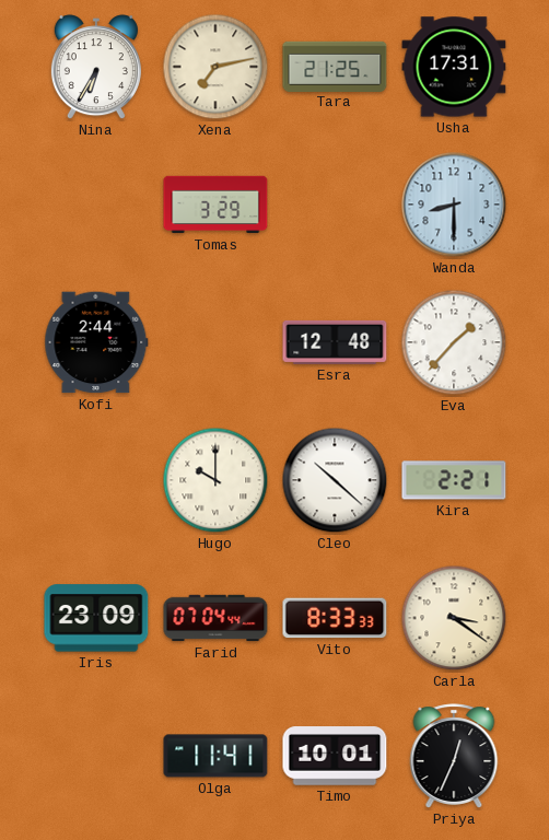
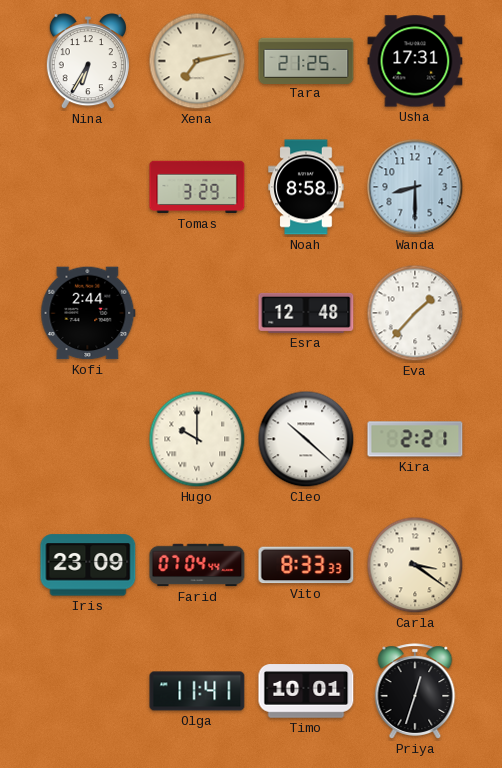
Noah: none -> 8:58 (306, 187)
Priya: 12:34 -> 12:33 (415, 691)
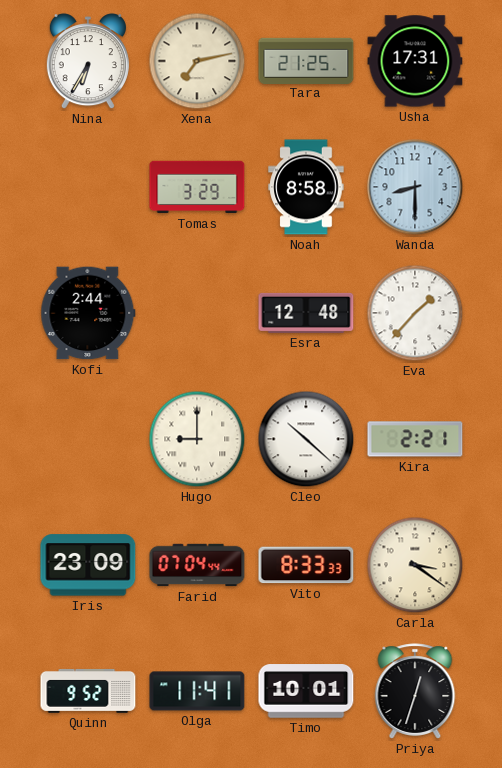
Hugo: 10:00 -> 9:00 (197, 439)
Quinn: none -> 9:52 (88, 691)
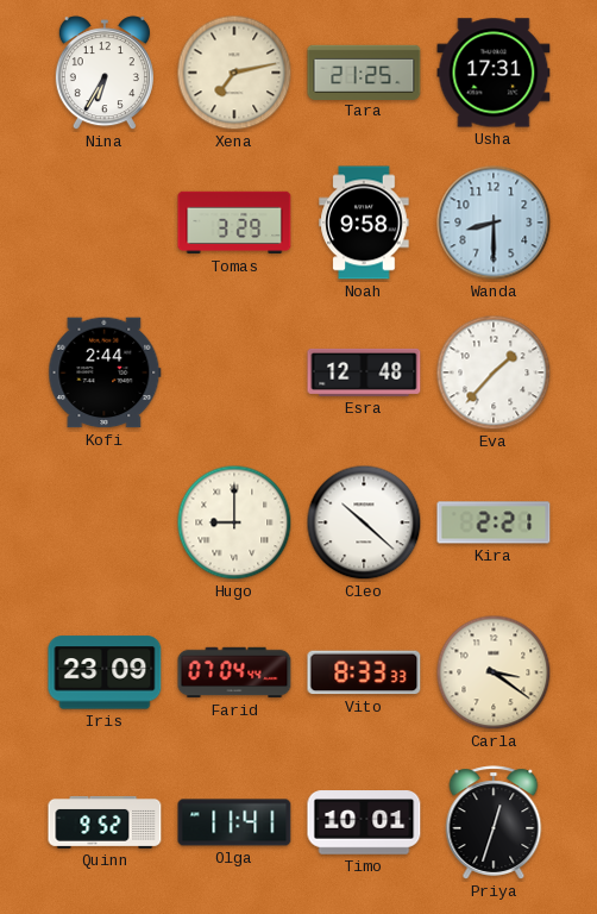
Noah: 8:58 -> 9:58 (364, 223)
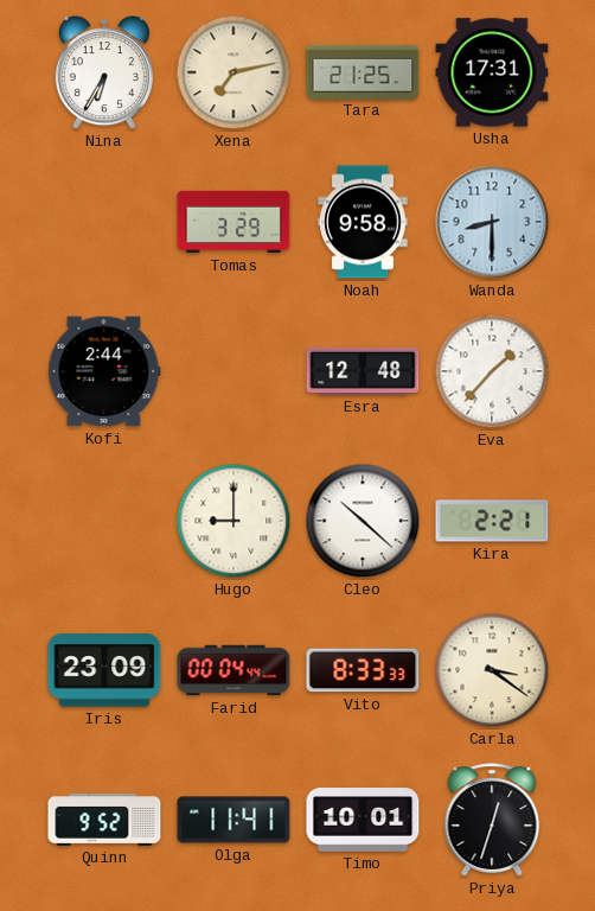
Farid: 07:04 -> 00:04 (233, 670)
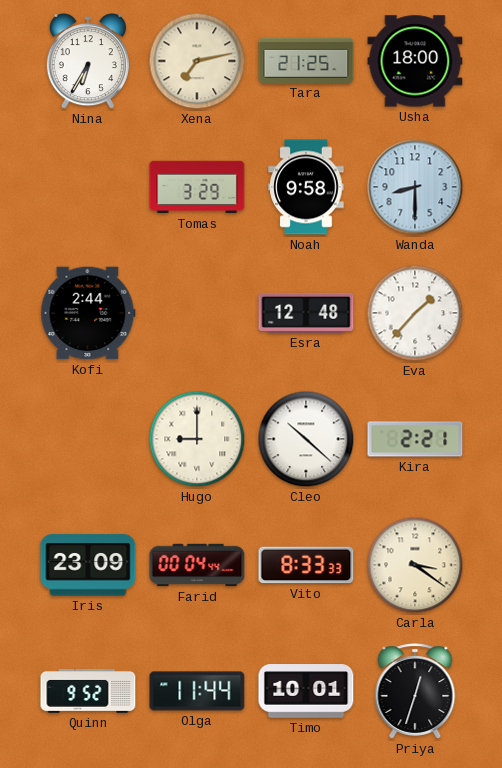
Usha: 17:31 -> 18:00 (415, 61)
Olga: 11:41 -> 11:44 (197, 691)
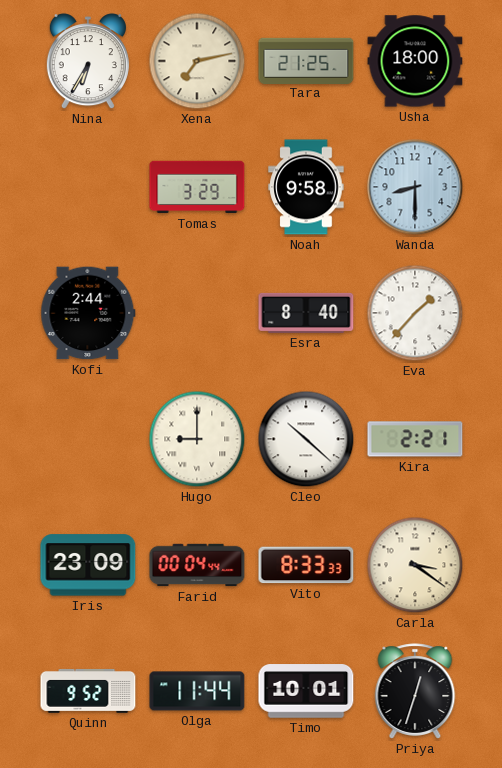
Esra: 12:48 -> 8:40 (306, 313)
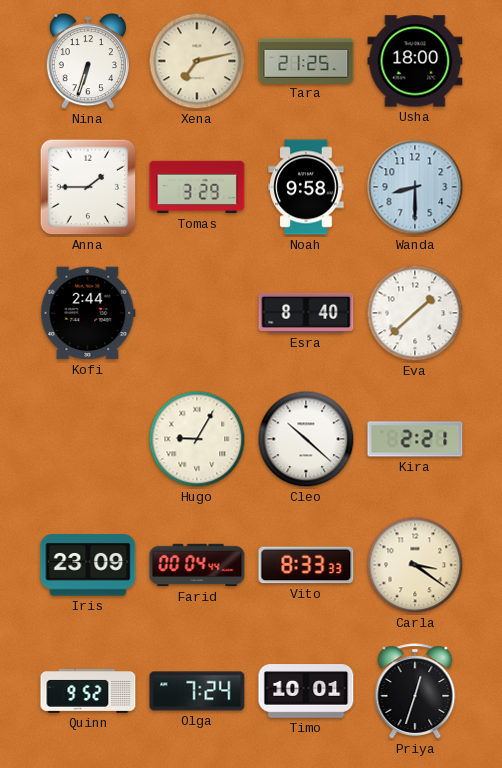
Nina: 6:35 -> 6:33 (88, 62)
Anna: none -> 1:45 (88, 187)
Eva: 1:37 -> 1:38 (415, 313)
Hugo: 9:00 -> 9:05 (197, 439)
Olga: 11:44 -> 7:24 (197, 691)
